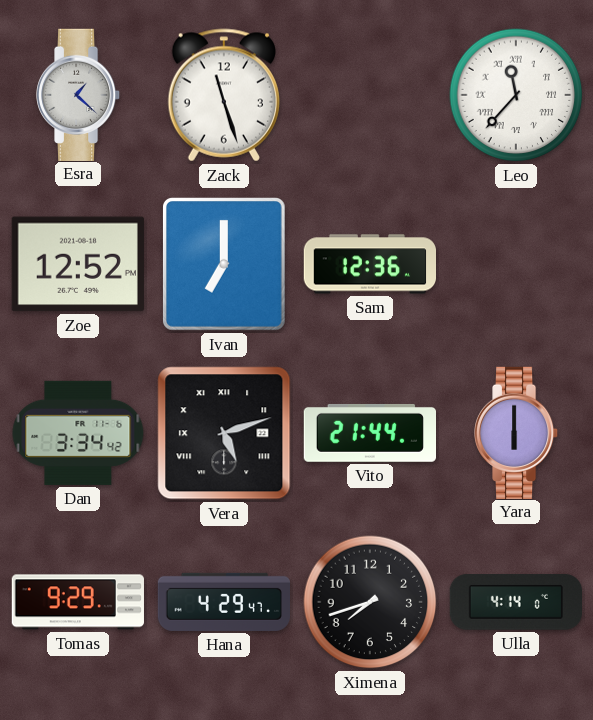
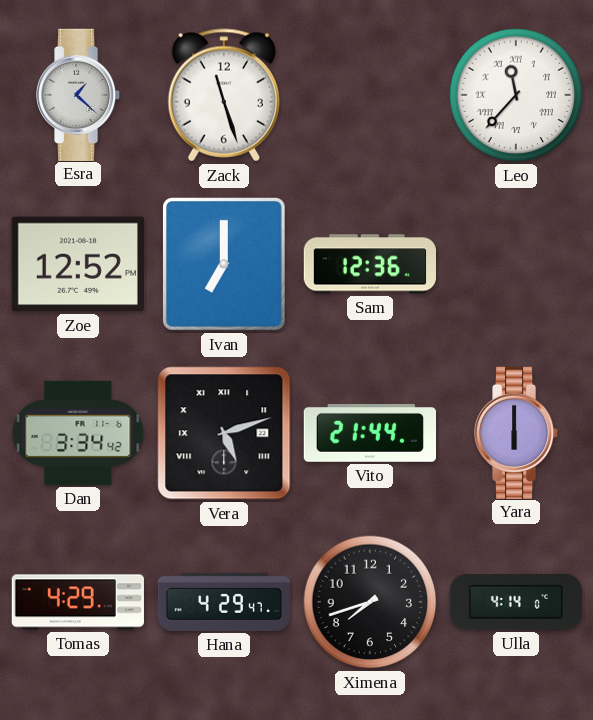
Tomas: 9:29 -> 4:29 (78, 602)
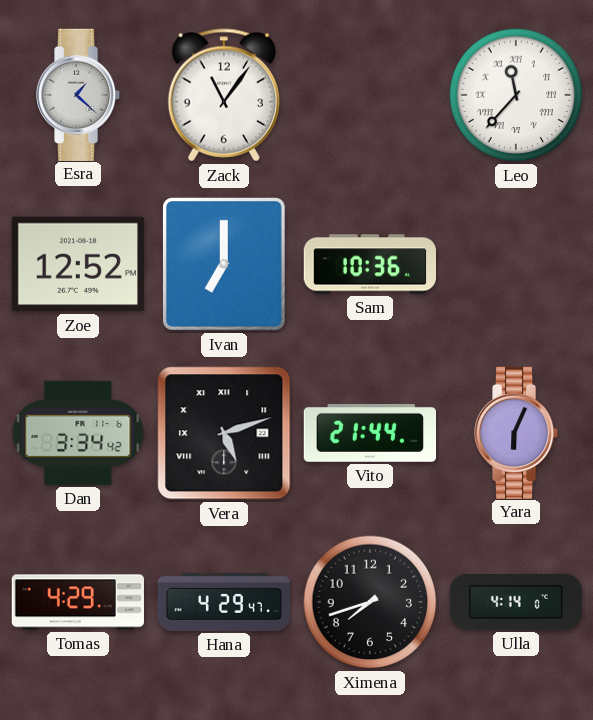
Zack: 11:27 -> 11:06 (224, 95)
Sam: 12:36 -> 10:36 (369, 264)
Yara: 6:00 -> 6:04 (517, 432)
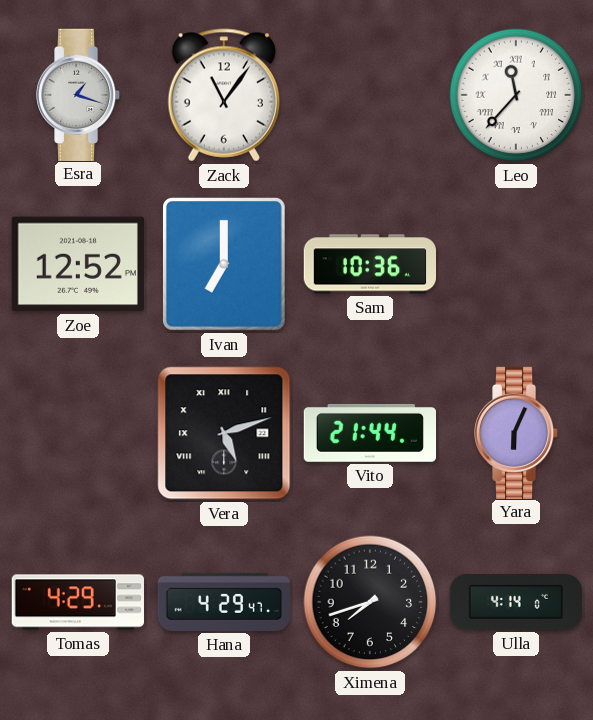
Esra: 1:22 -> 1:18 (79, 94)
Dan: 3:34 -> none (78, 433)
